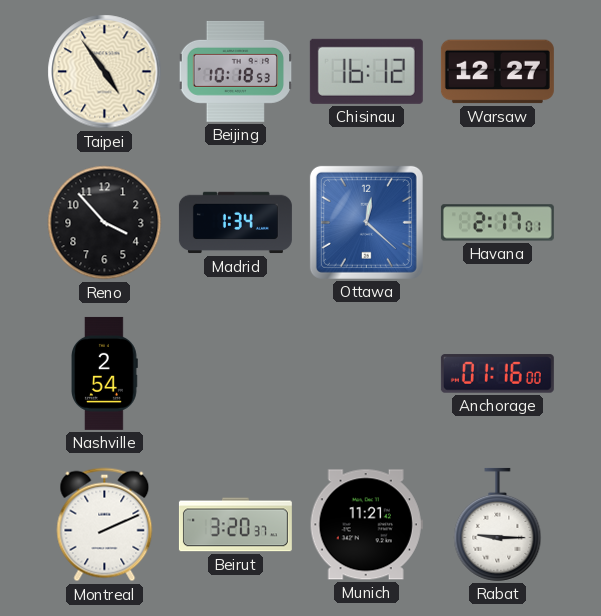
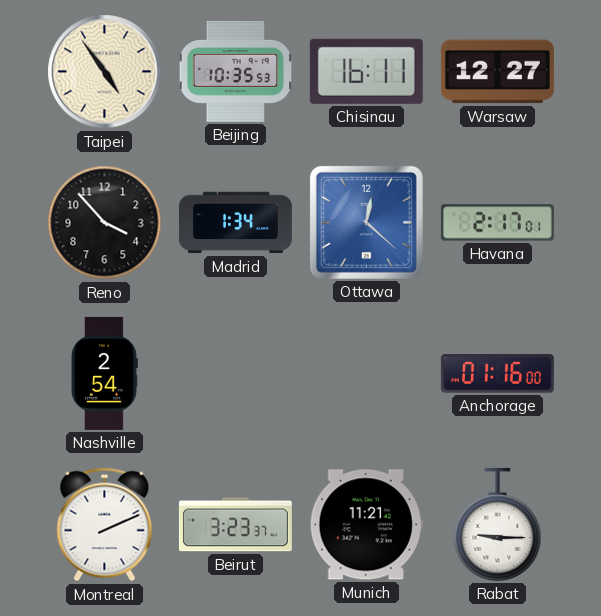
Beijing: 10:18 -> 10:35 (236, 71)
Chisinau: 16:12 -> 16:11 (366, 71)
Beirut: 3:20 -> 3:23 (235, 525)
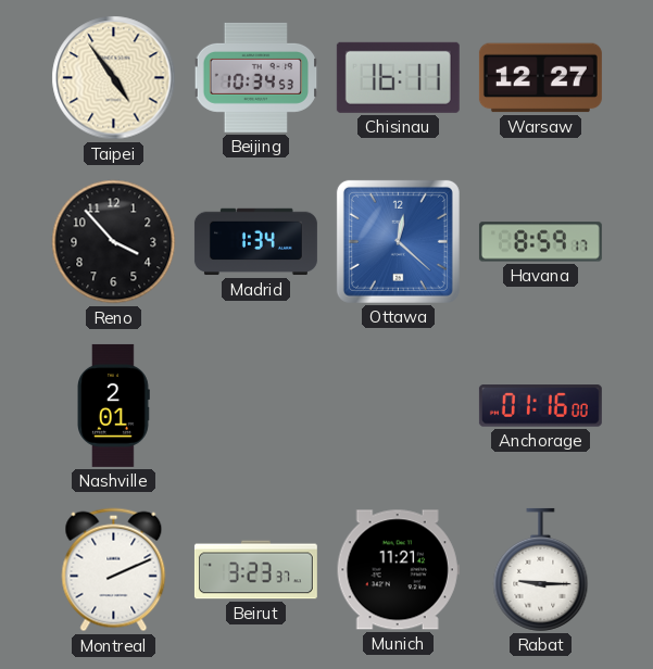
Beijing: 10:35 -> 10:34 (256, 77)
Havana: 2:17 -> 8:59 (540, 242)
Nashville: 2:54 -> 2:01 (113, 405)
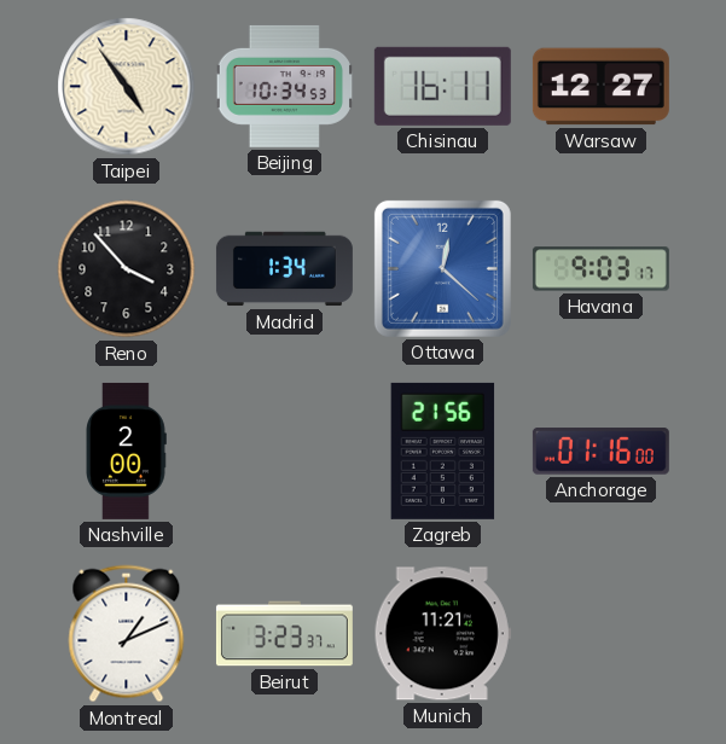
Havana: 8:59 -> 9:03 (600, 269)
Nashville: 2:01 -> 2:00 (126, 451)
Zagreb: none -> 21:56 (443, 451)
Montreal: 2:11 -> 1:11 (127, 634)
Rabat: 9:15 -> none (541, 569)
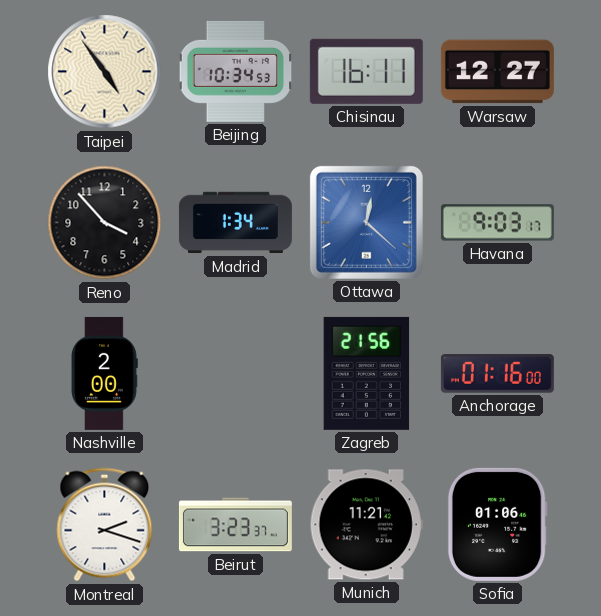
Montreal: 1:11 -> 2:18 (105, 525)
Sofia: none -> 01:06 (497, 524)
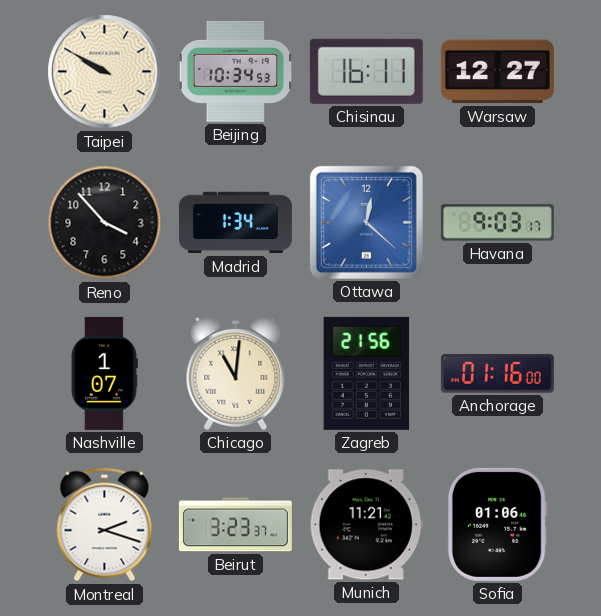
Taipei: 4:54 -> 9:50 (105, 72)
Nashville: 2:00 -> 1:07 (104, 373)
Chicago: none -> 11:01 (236, 373)
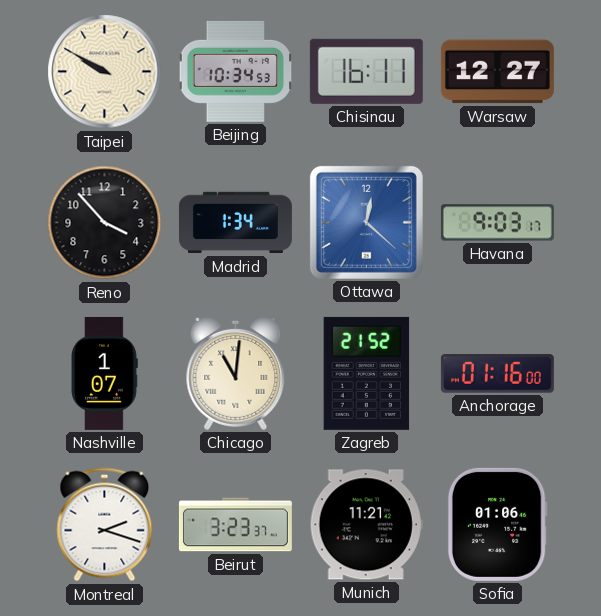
Zagreb: 21:56 -> 21:52 (367, 373)
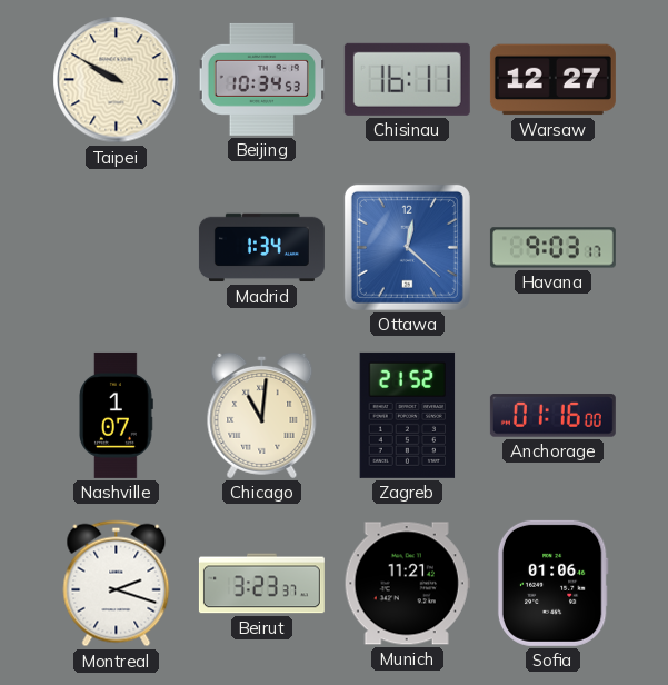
Reno: 3:53 -> none (105, 223)
